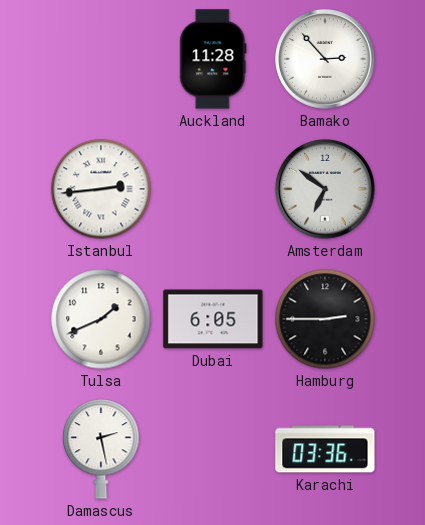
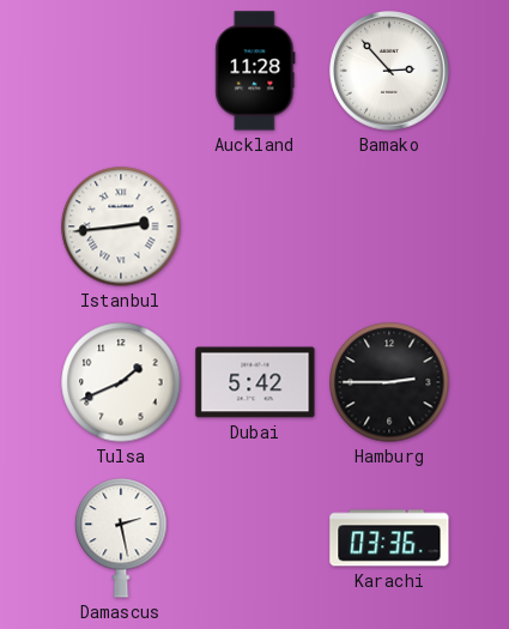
Amsterdam: 6:51 -> none (325, 189)
Dubai: 6:05 -> 5:42 (255, 382)
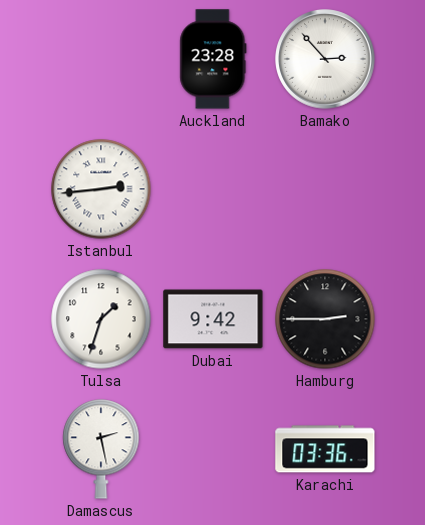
Auckland: 11:28 -> 23:28 (213, 59)
Tulsa: 1:41 -> 1:33 (101, 319)
Dubai: 5:42 -> 9:42 (213, 319)
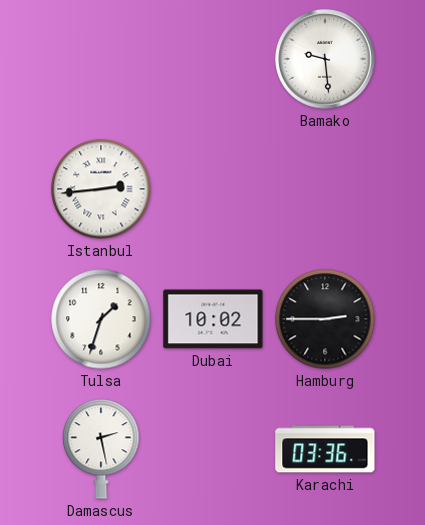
Auckland: 23:28 -> none (213, 59)
Bamako: 2:53 -> 9:29 (325, 59)
Dubai: 9:42 -> 10:02 (213, 319)
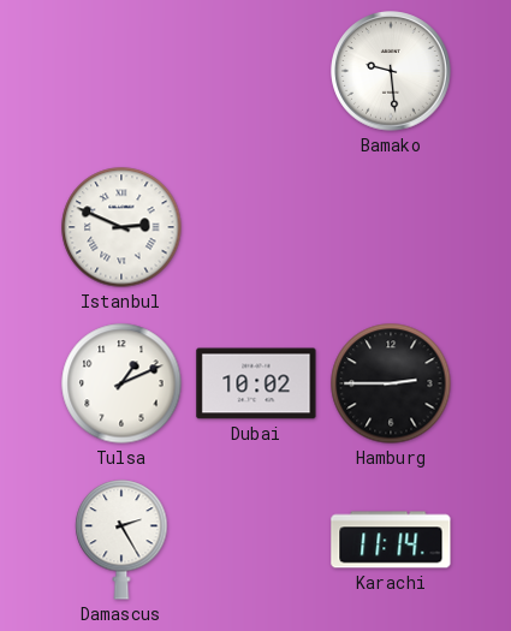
Istanbul: 2:44 -> 2:49 (121, 227)
Tulsa: 1:33 -> 1:11 (121, 383)
Damascus: 2:28 -> 2:25 (121, 540)
Karachi: 03:36 -> 11:14 (391, 540)
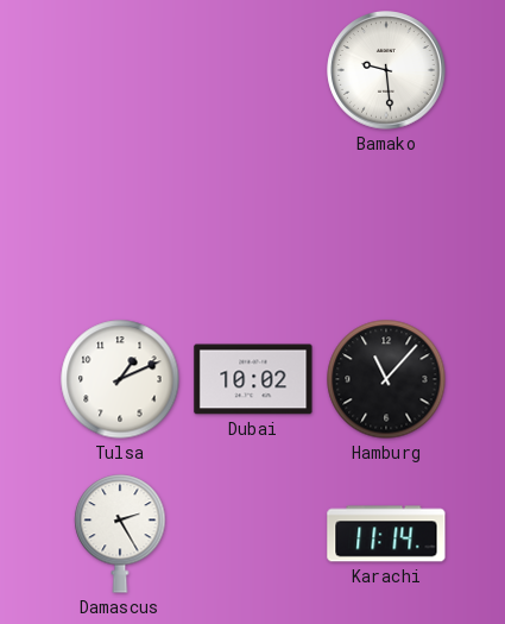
Istanbul: 2:49 -> none (121, 227)
Hamburg: 2:45 -> 11:07 (386, 379)
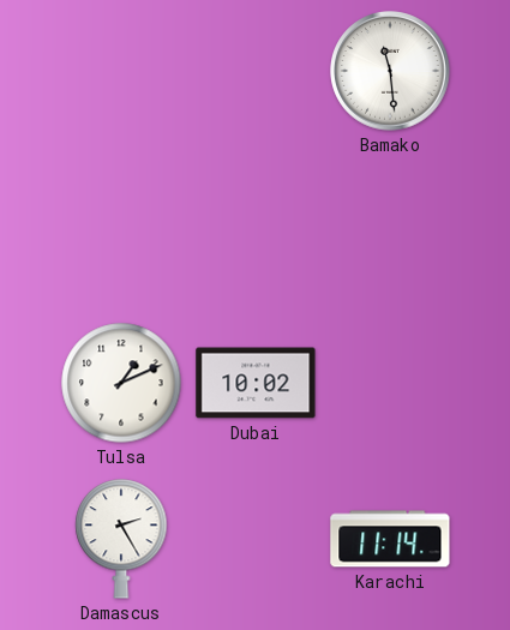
Bamako: 9:29 -> 11:29 (390, 71)
Hamburg: 11:07 -> none (386, 379)
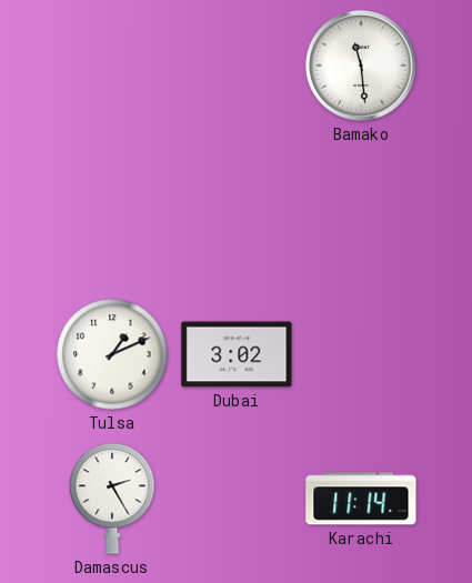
Dubai: 10:02 -> 3:02 (237, 354)
